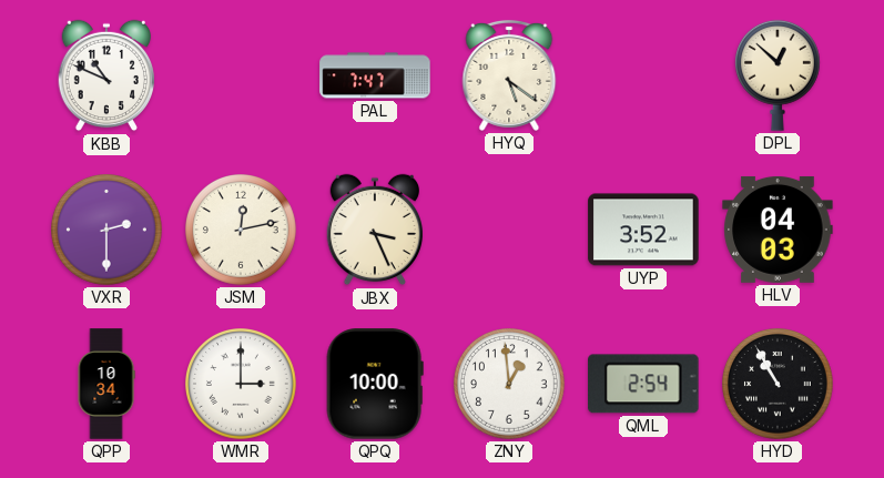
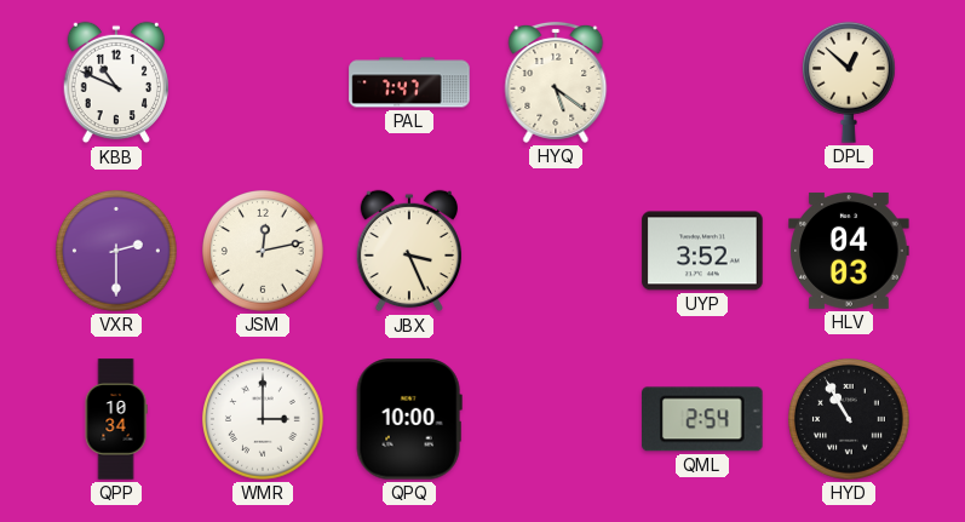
ZNY: 12:59 -> none (510, 385)
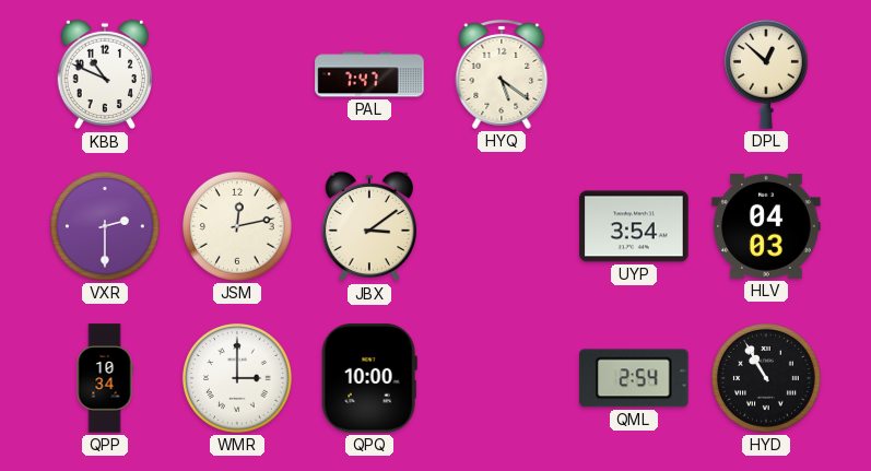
JBX: 3:26 -> 3:09 (369, 226)
UYP: 3:52 -> 3:54 (634, 226)
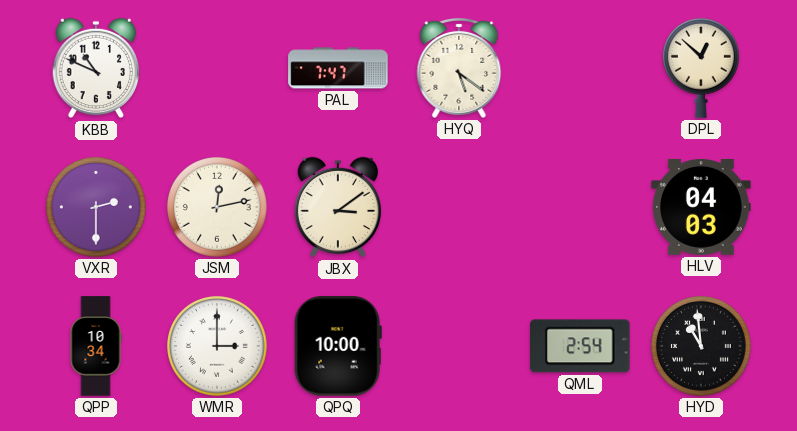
UYP: 3:54 -> none (634, 226)
HYD: 10:55 -> 10:59 (702, 347)
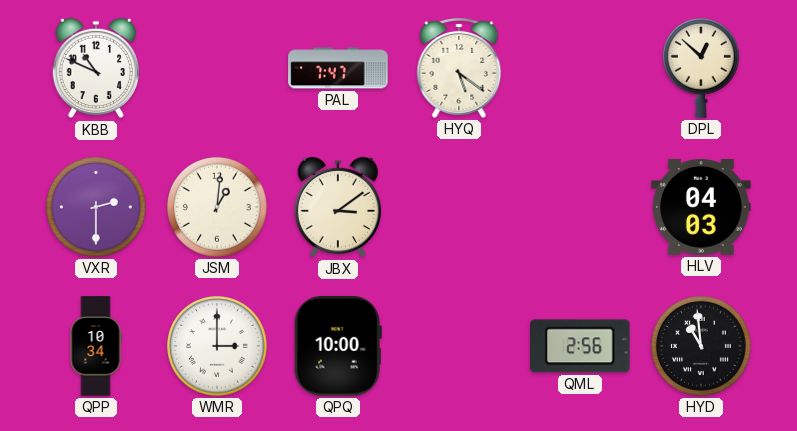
JSM: 12:13 -> 1:01 (218, 208)
QML: 2:54 -> 2:56 (580, 346)
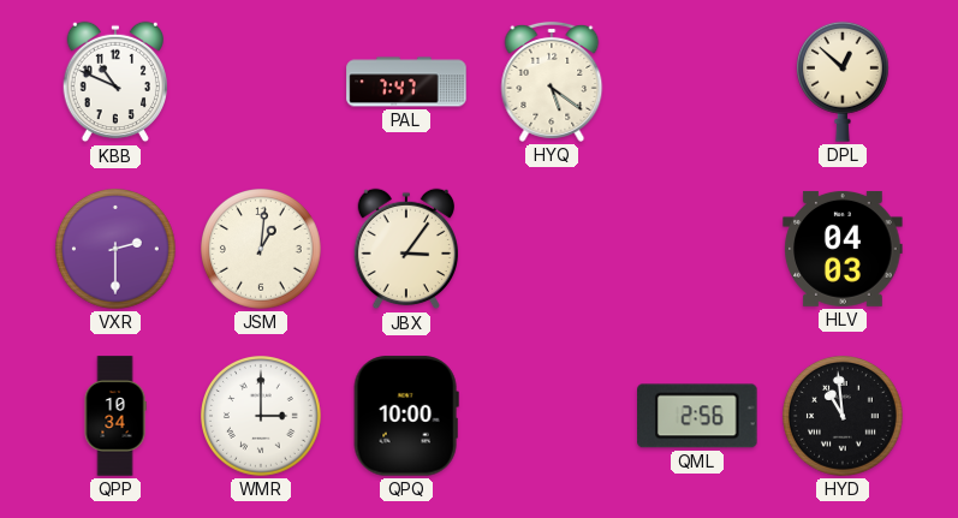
JBX: 3:09 -> 3:06 (406, 249)
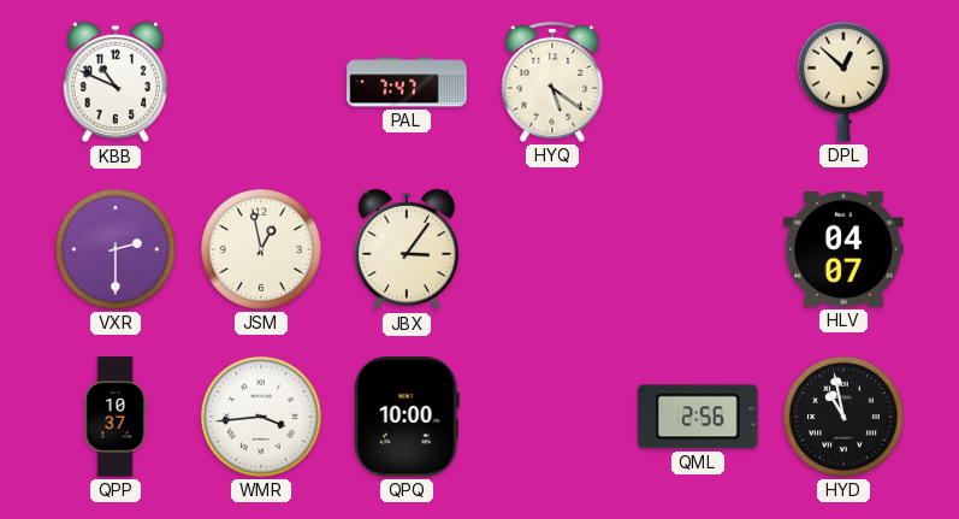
JSM: 1:01 -> 12:58 (262, 250)
HLV: 04:03 -> 04:07 (843, 249)
QPP: 10:34 -> 10:37 (116, 417)
WMR: 3:00 -> 3:44 (262, 418)
HYD: 10:59 -> 10:58 (845, 418)
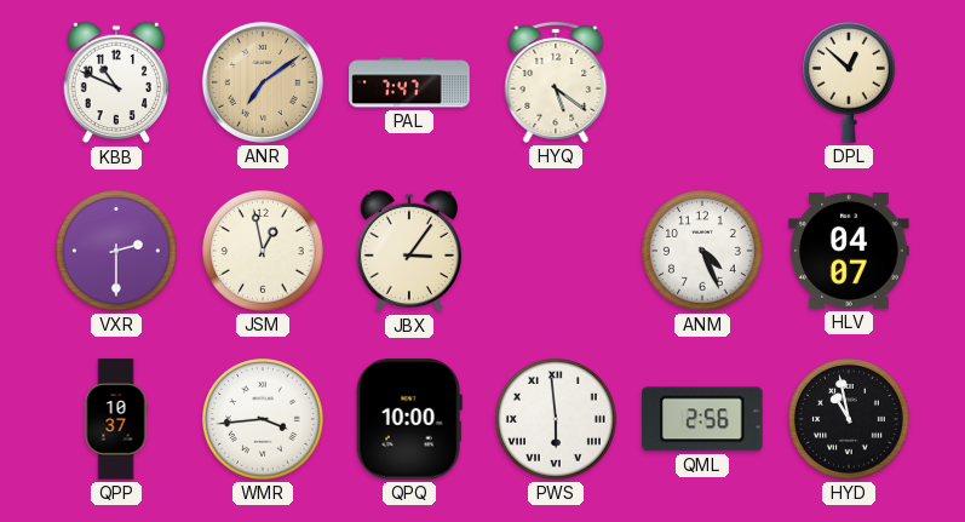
ANR: none -> 7:09 (263, 82)
ANM: none -> 4:26 (703, 252)
PWS: none -> 5:59 (557, 420)
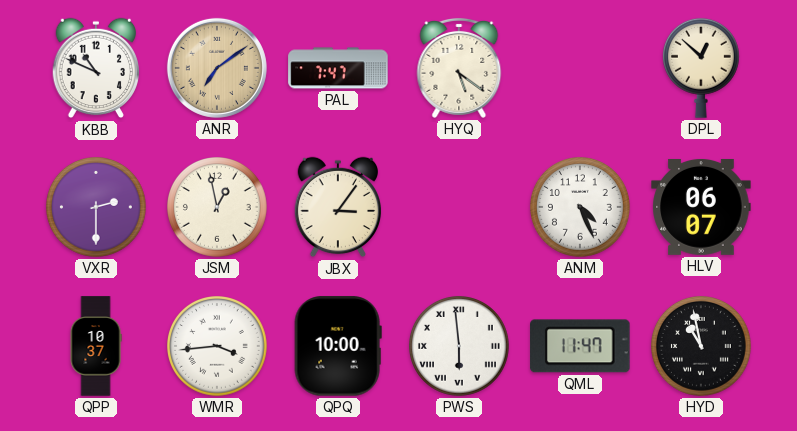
HLV: 04:07 -> 06:07 (701, 207)
QML: 2:56 -> 11:47 (580, 346)
